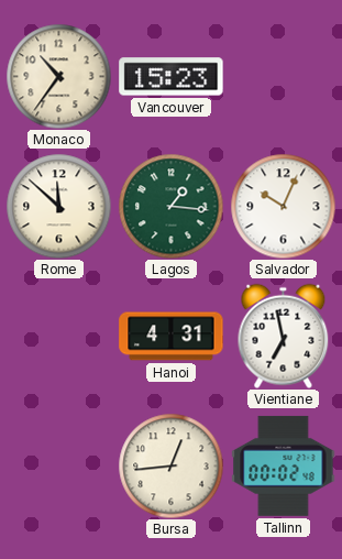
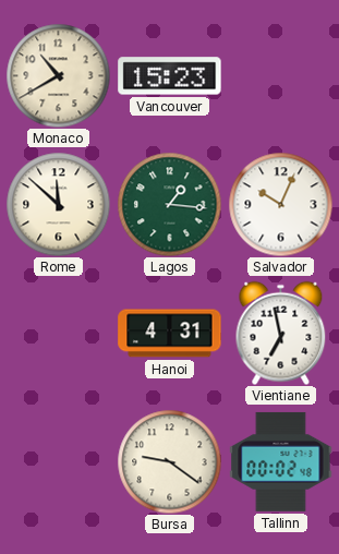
Monaco: 10:36 -> 10:40 (58, 75)
Bursa: 12:44 -> 9:21 (169, 461)
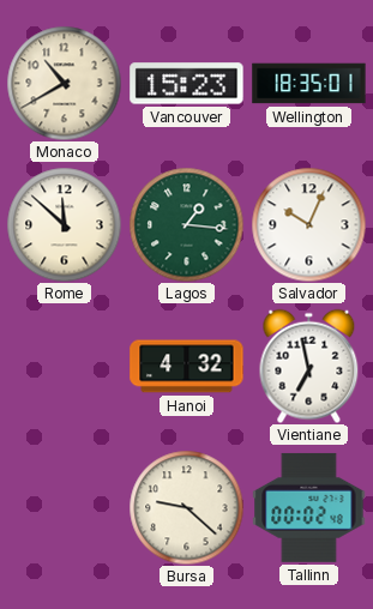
Wellington: none -> 18:35 (309, 84)
Hanoi: 4:31 -> 4:32 (187, 367)
Bursa: 9:21 -> 9:22 (186, 507)
